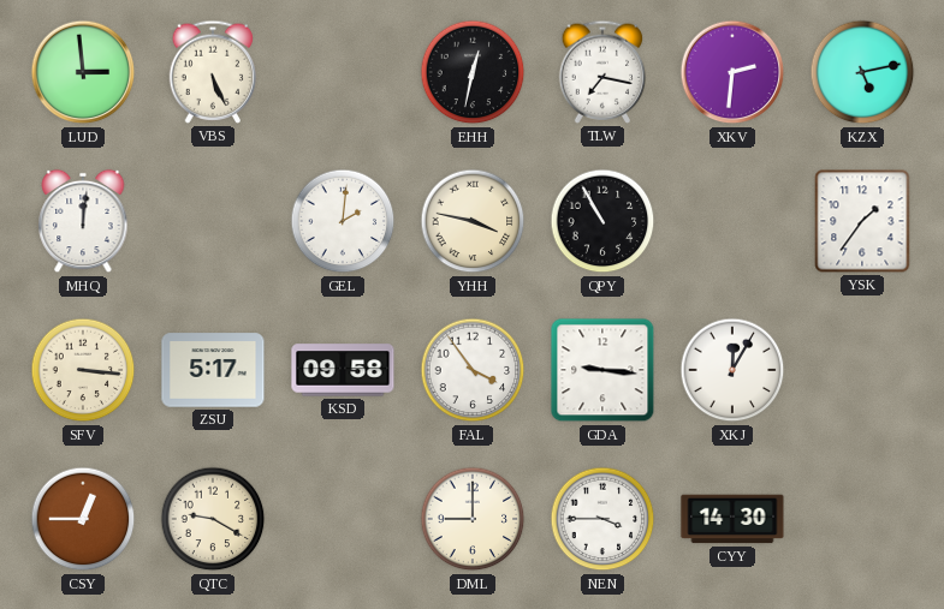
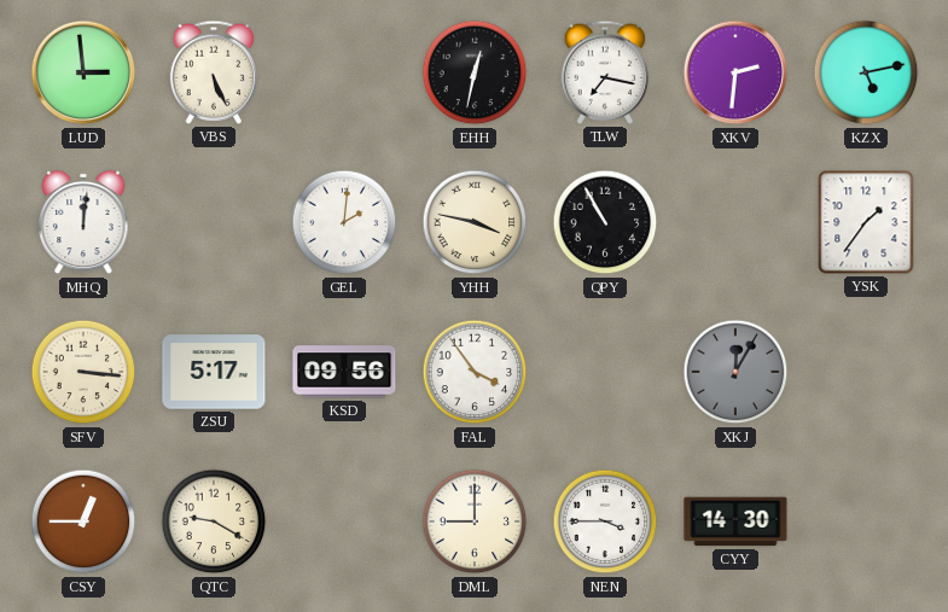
KSD: 09:58 -> 09:56 (344, 372)
GDA: 9:16 -> none (602, 370)
XKJ dial: white -> grey (735, 372)
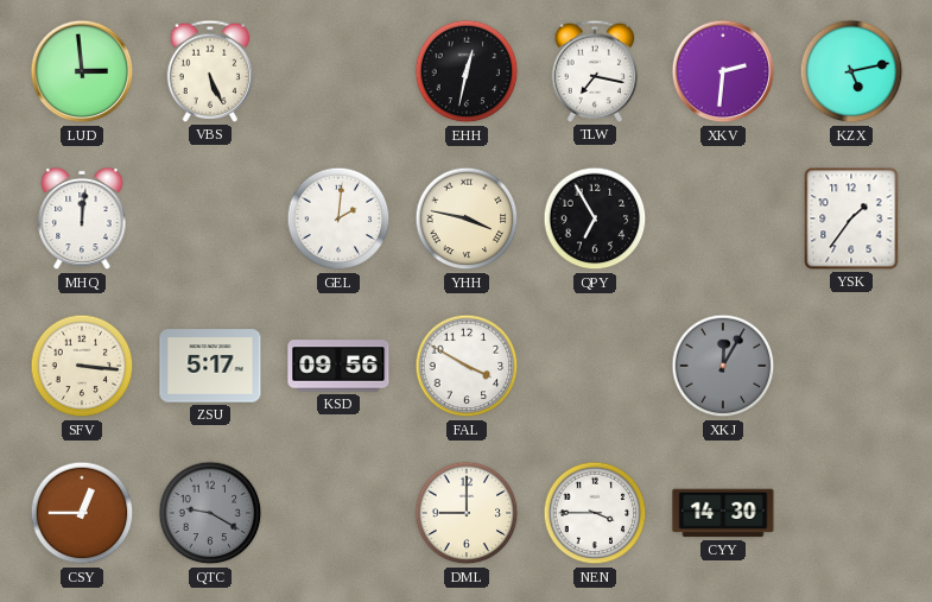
QPY: 10:55 -> 6:55 (595, 218)
FAL: 3:54 -> 3:50 (467, 366)
QTC dial: cream -> grey (210, 513)
